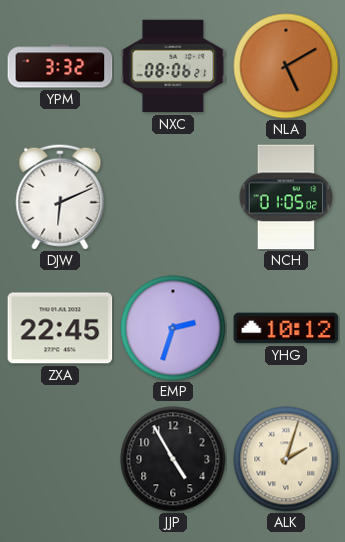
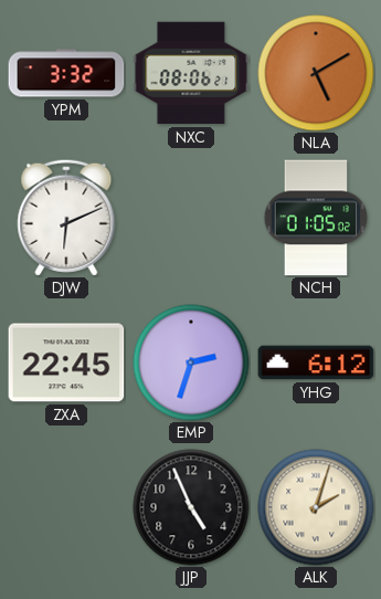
YHG: 10:12 -> 6:12 (316, 362)
JJP: 4:55 -> 4:56 (191, 507)
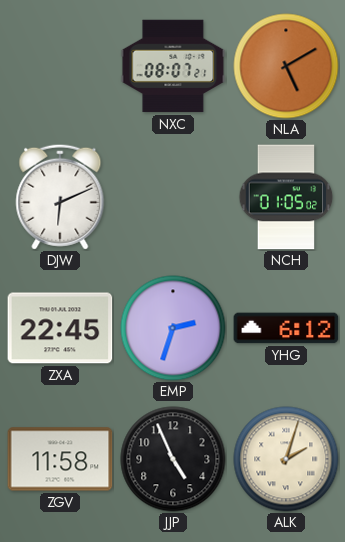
YPM: 3:32 -> none (66, 73)
NXC: 08:06 -> 08:07 (173, 66)
ZGV: none -> 11:58 (60, 459)
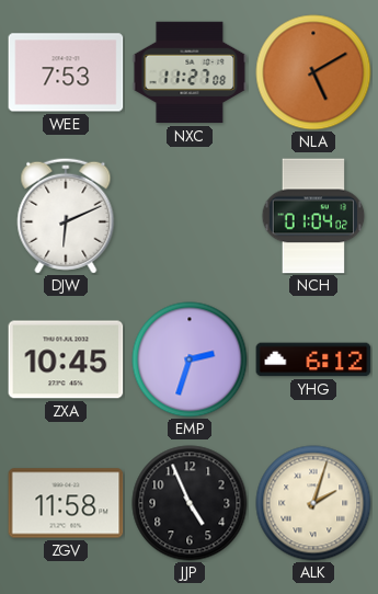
WEE: none -> 7:53 (66, 72)
NXC: 08:07 -> 11:27 (190, 72)
NCH: 01:05 -> 01:04 (313, 216)
ZXA: 22:45 -> 10:45 (66, 359)
